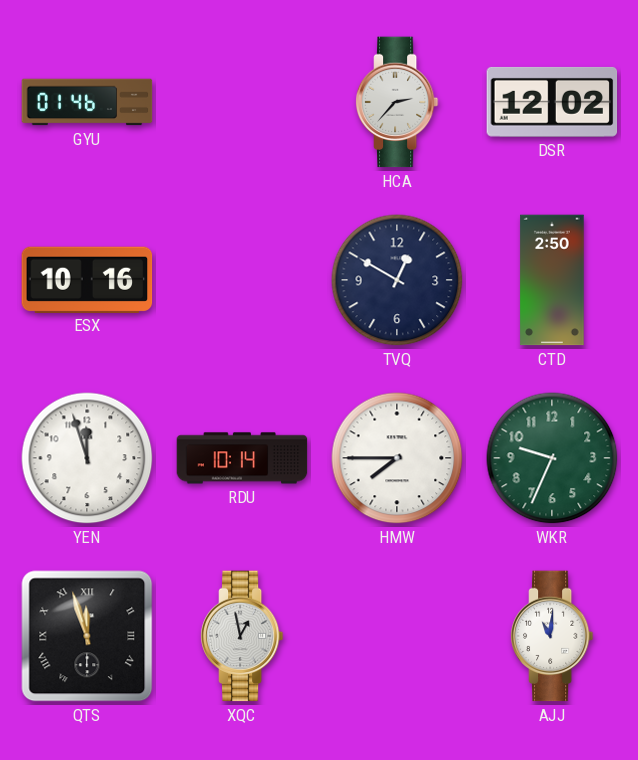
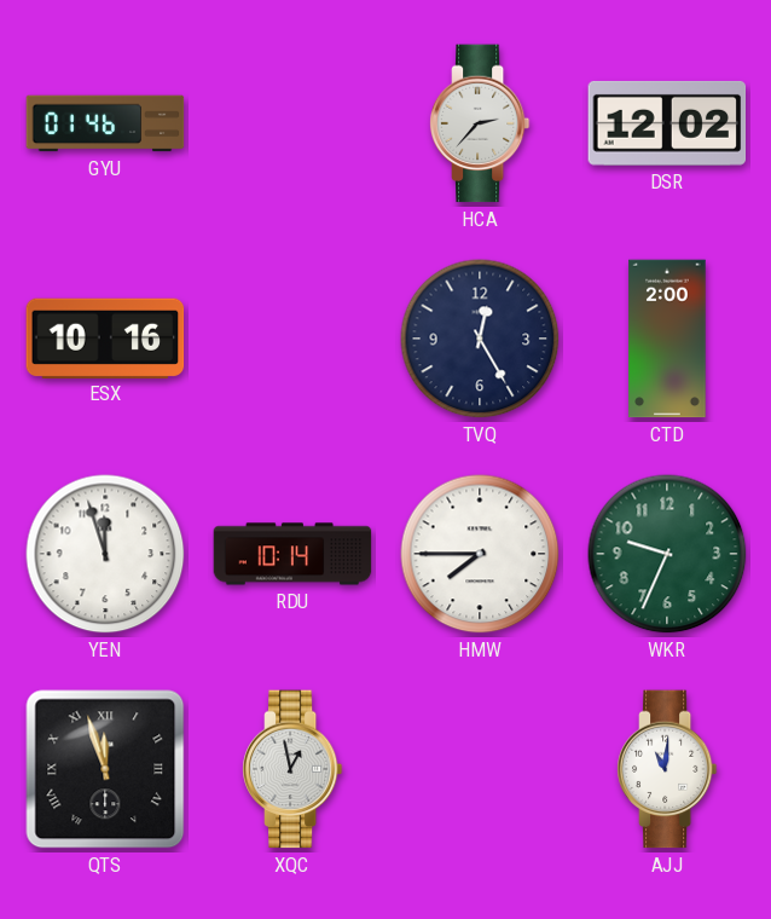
TVQ: 12:50 -> 12:25 (480, 339)
CTD: 2:50 -> 2:00 (667, 339)
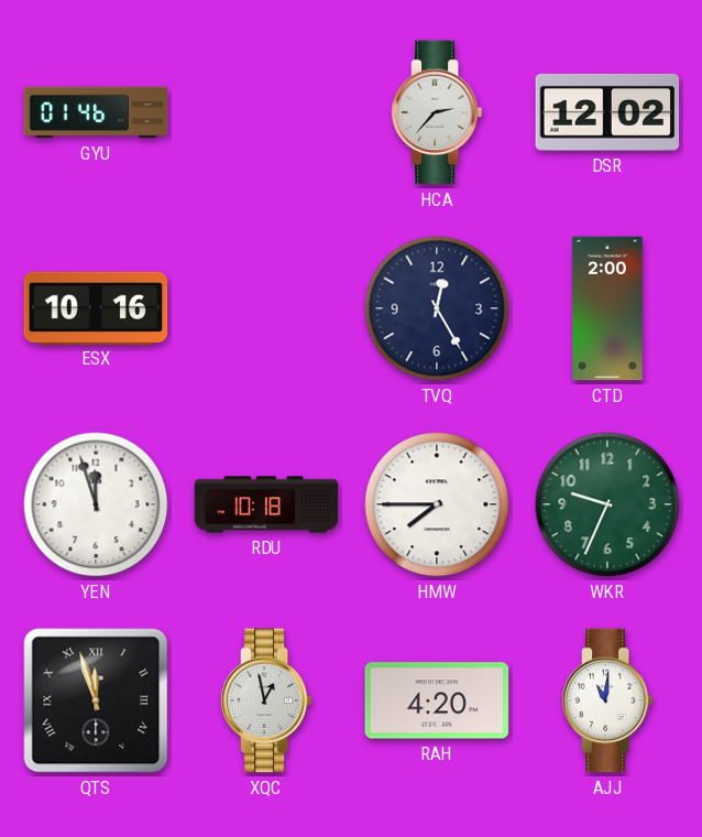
RDU: 10:14 -> 10:18 (266, 504)
RAH: none -> 4:20 (437, 700)
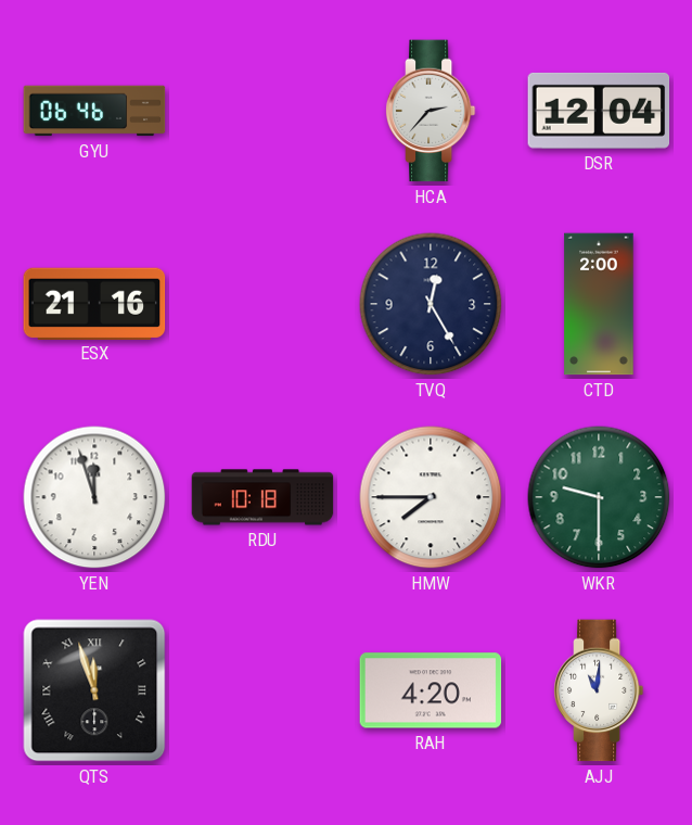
GYU: 01:46 -> 06:46 (94, 111)
DSR: 12:02 -> 12:04 (599, 111)
ESX: 10:16 -> 21:16 (94, 303)
WKR: 9:34 -> 9:30 (599, 497)
XQC: 12:58 -> none (266, 700)
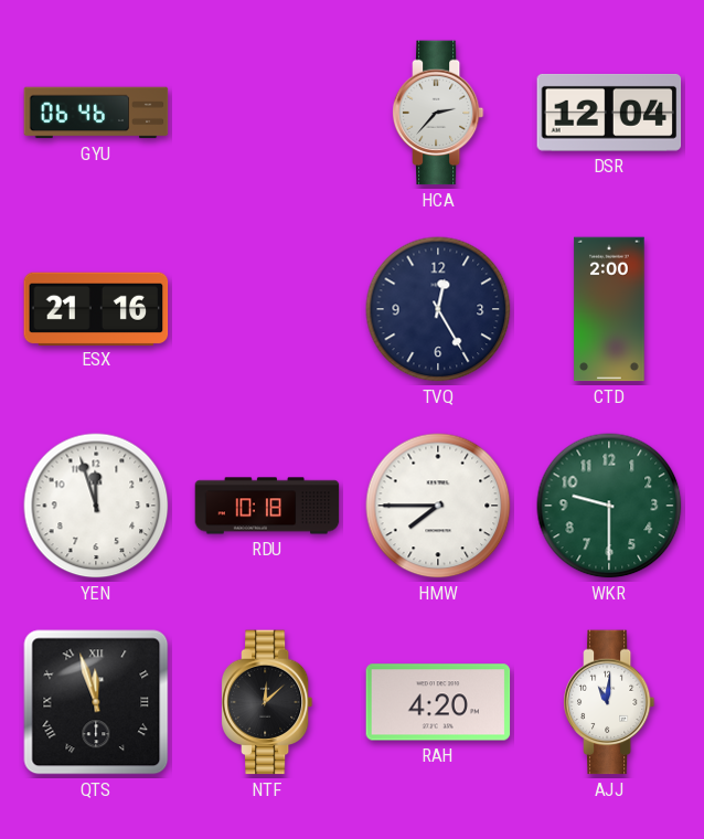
NTF: none -> 12:08 (267, 702)
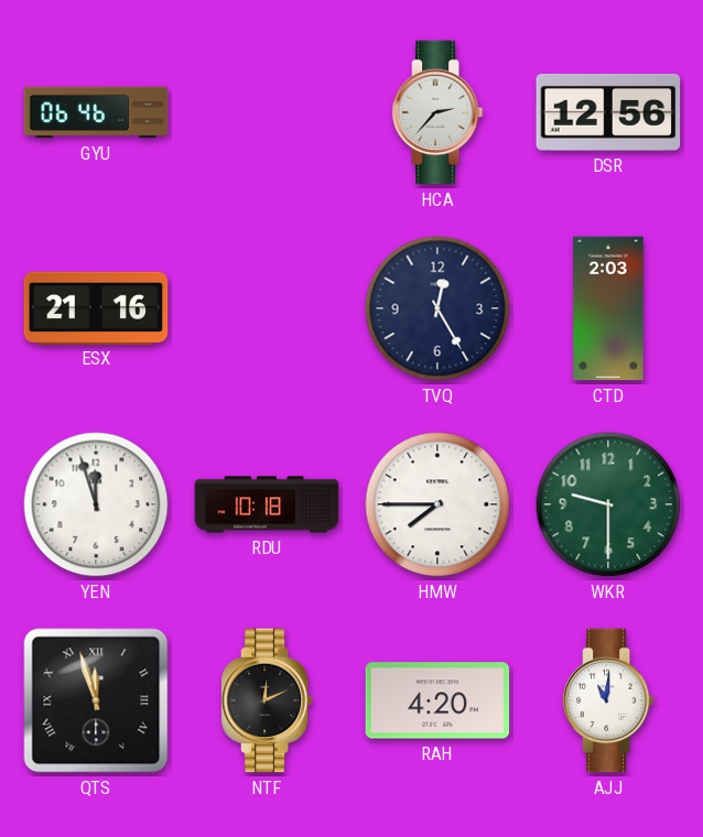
DSR: 12:04 -> 12:56 (608, 112)
CTD: 2:00 -> 2:03 (608, 308)
NTF: 12:08 -> 12:11 (267, 700)
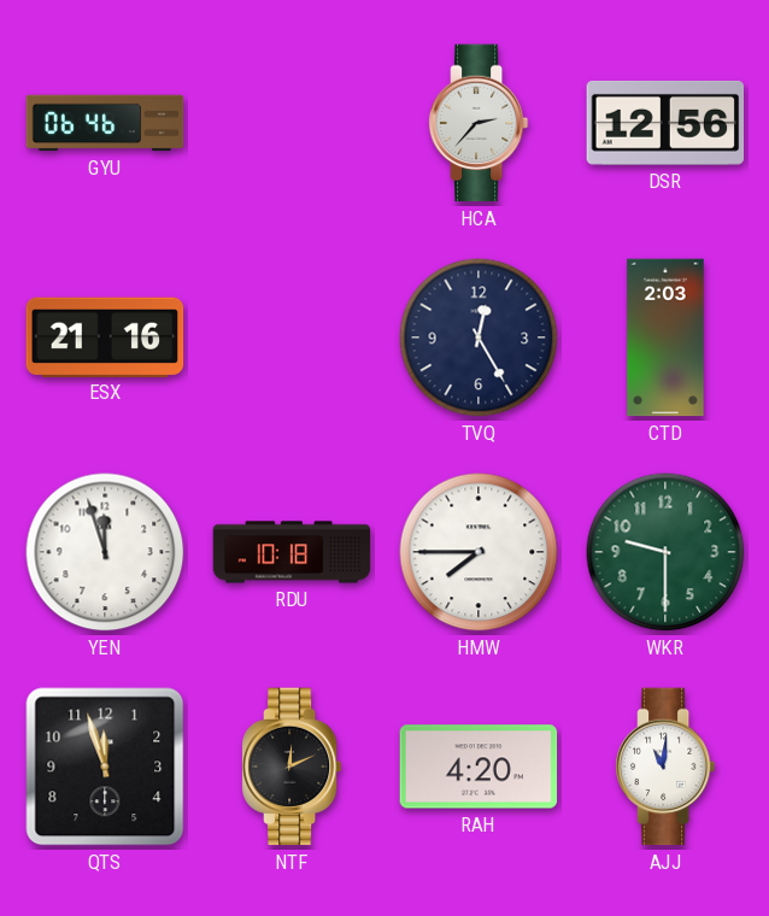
QTS numerals: Roman -> Arabic (105, 767)
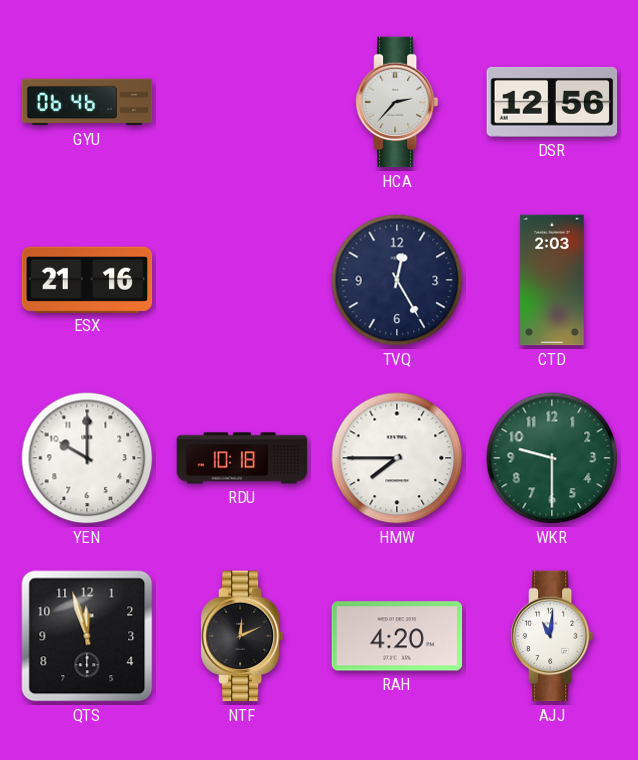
YEN: 11:57 -> 10:00 (87, 458)
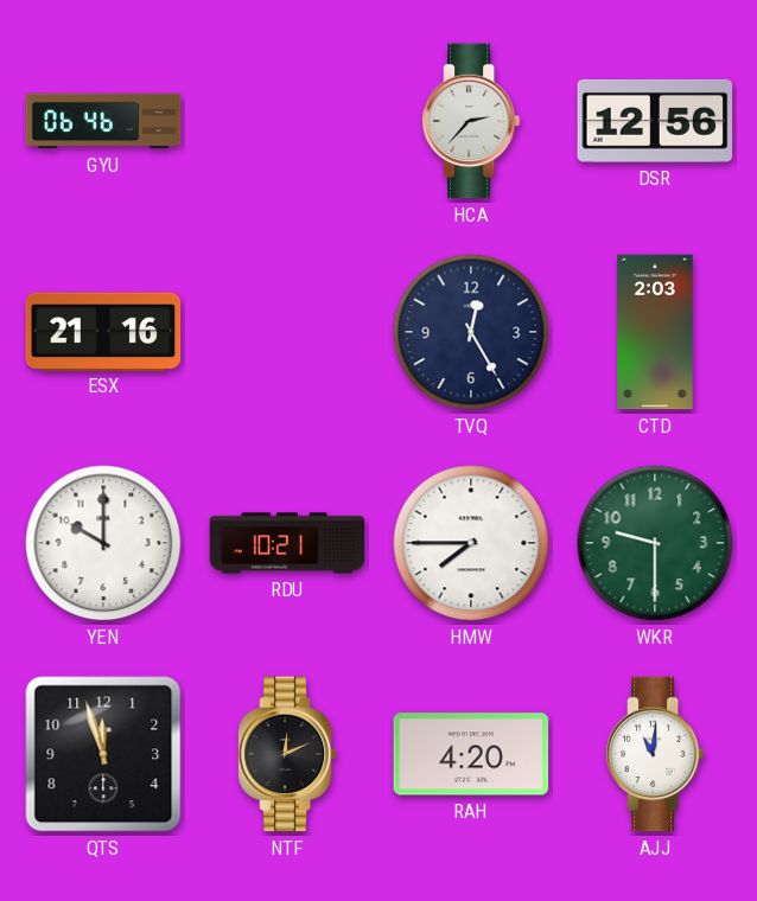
RDU: 10:18 -> 10:21 (287, 543)
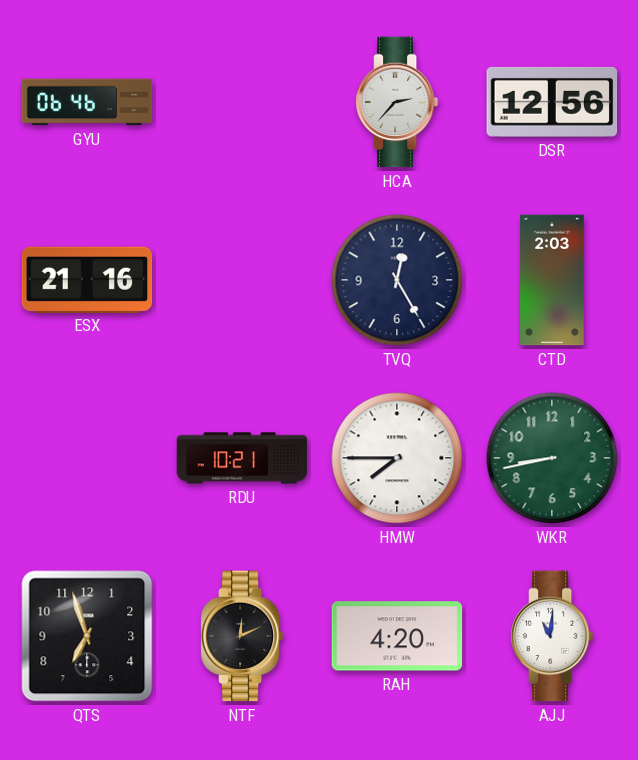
YEN: 10:00 -> none (103, 543)
WKR: 9:30 -> 8:43 (552, 458)
QTS: 11:57 -> 6:57 (87, 636)
